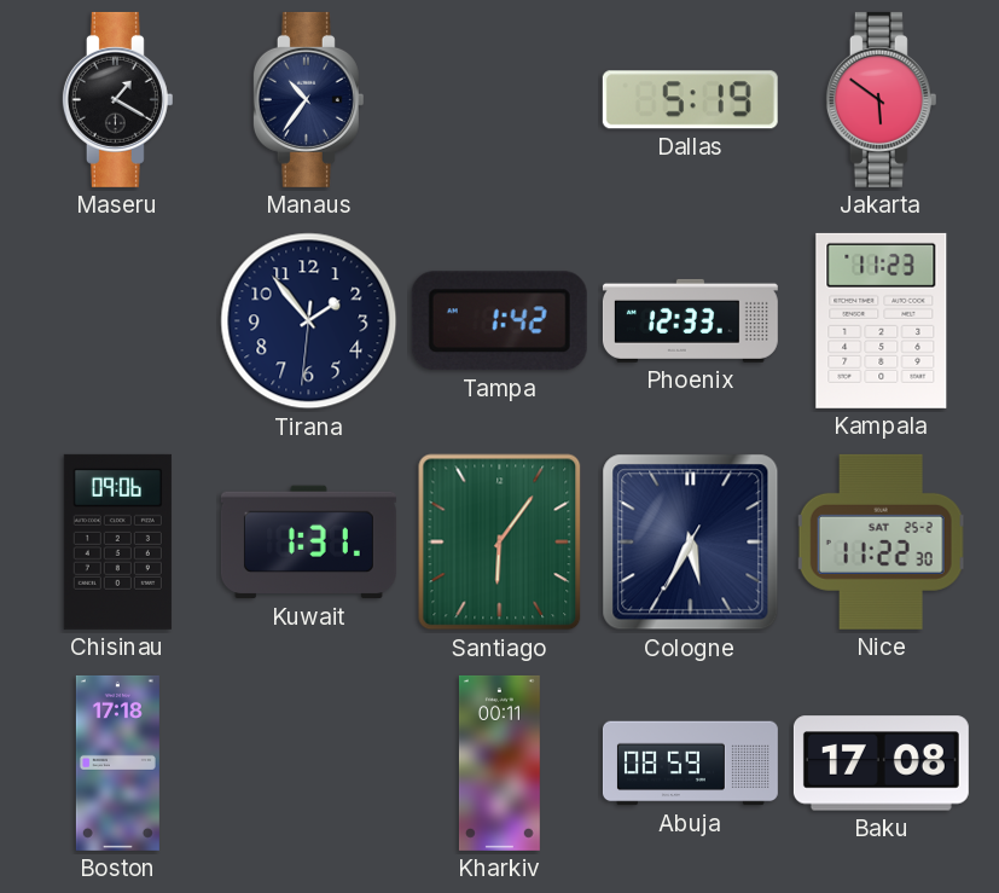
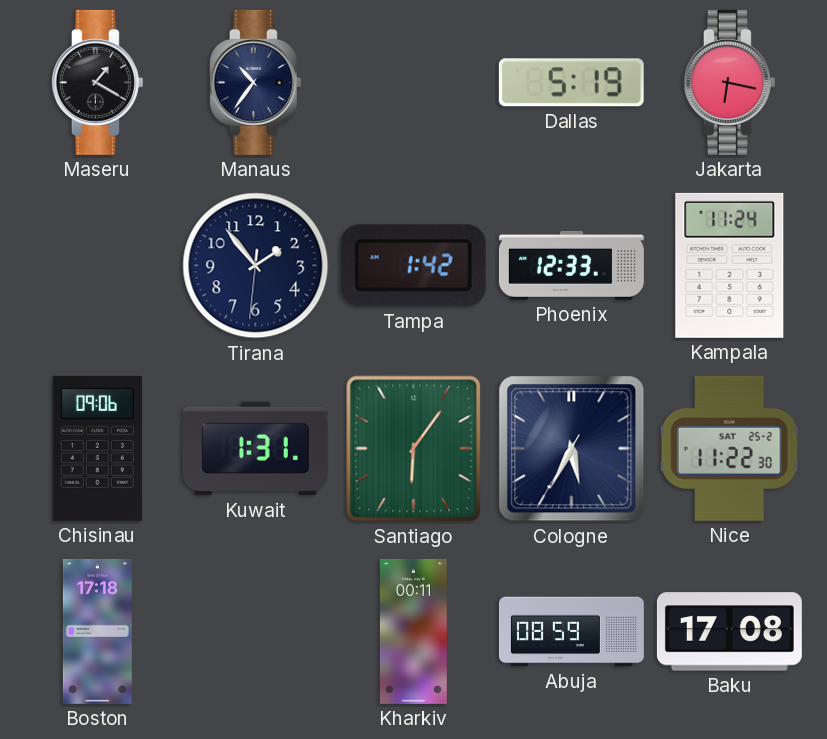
Jakarta: 5:51 -> 6:17 (729, 82)
Kampala: 11:23 -> 11:24 (730, 265)
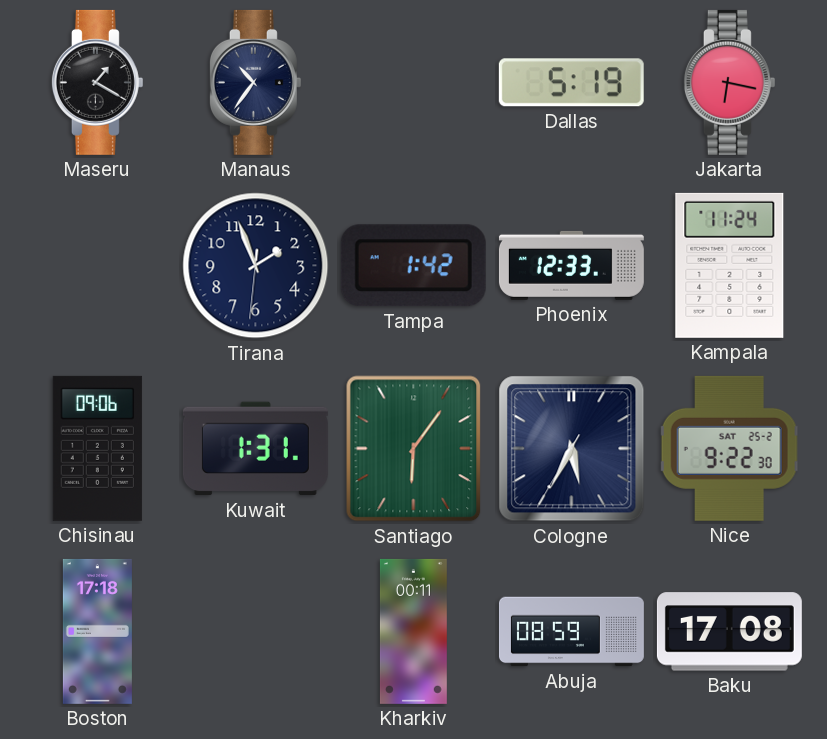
Tirana: 1:53 -> 1:56 (256, 266)
Nice: 11:22 -> 9:22 (729, 448)
